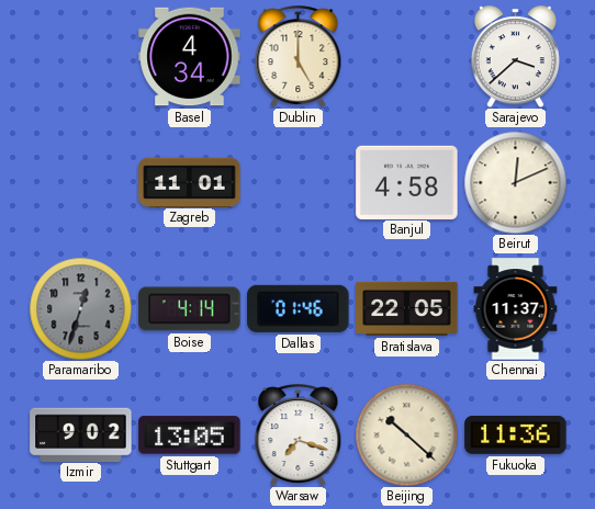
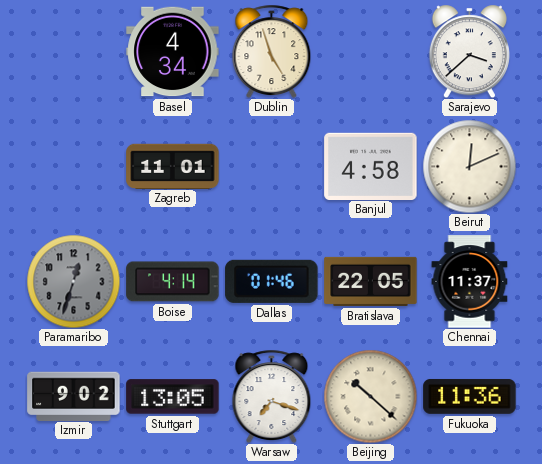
Dublin: 5:00 -> 4:57 (272, 51)
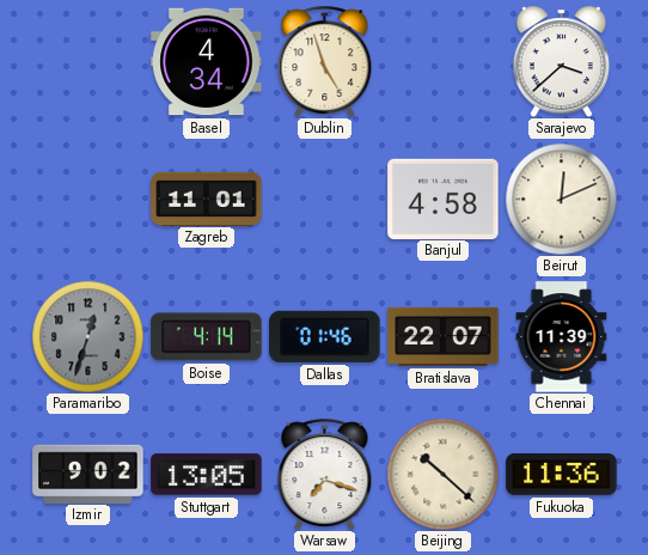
Bratislava: 22:05 -> 22:07 (444, 336)
Chennai: 11:37 -> 11:39 (562, 337)
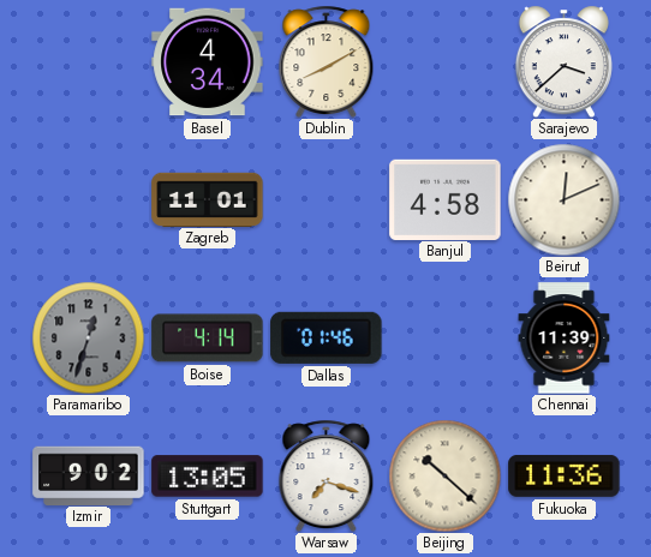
Dublin: 4:57 -> 8:10 (327, 61)
Bratislava: 22:07 -> none (444, 336)
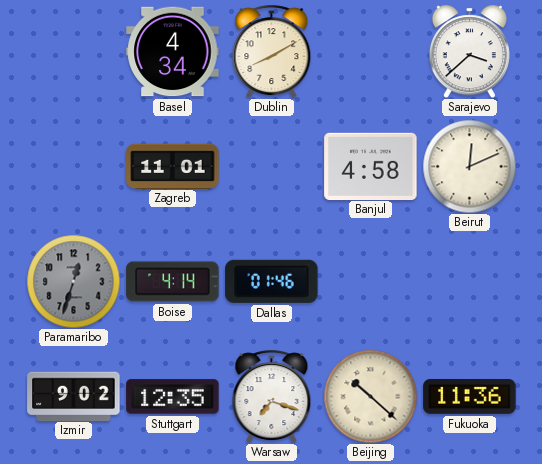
Chennai: 11:39 -> none (565, 339)
Stuttgart: 13:05 -> 12:35 (173, 397)
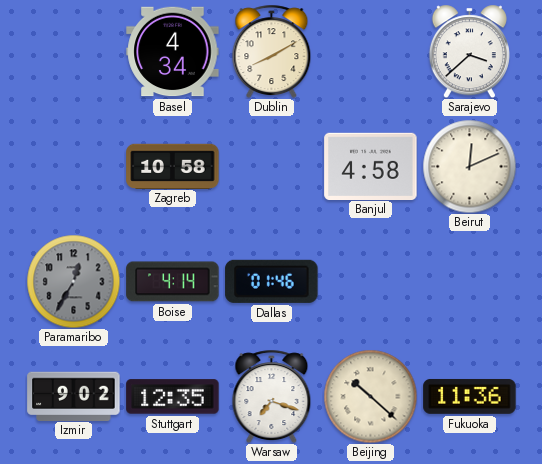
Zagreb: 11:01 -> 10:58 (173, 166)
Paramaribo: 12:33 -> 12:35 (73, 281)
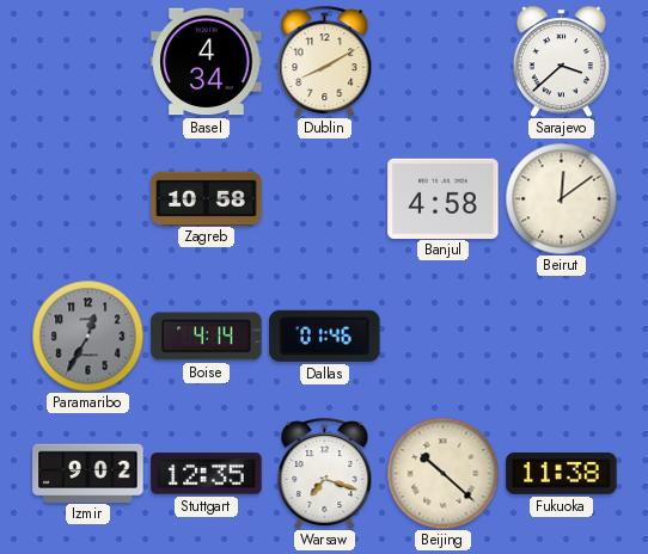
Beirut: 12:11 -> 12:09 (561, 198)
Fukuoka: 11:36 -> 11:38 (562, 473)
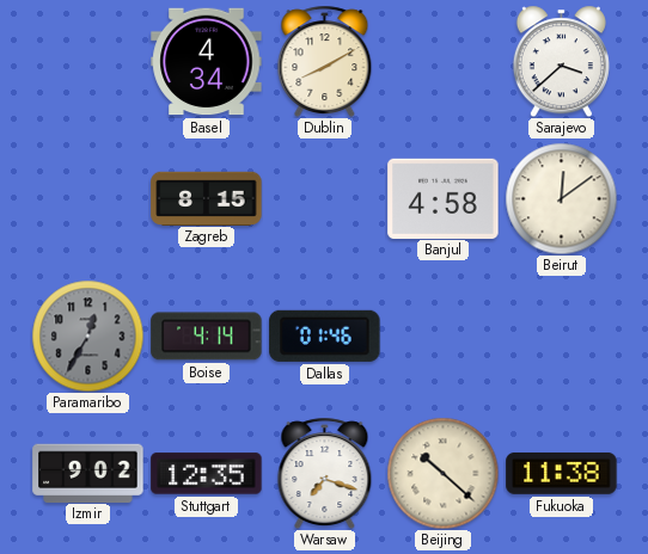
Zagreb: 10:58 -> 8:15 (207, 198)
